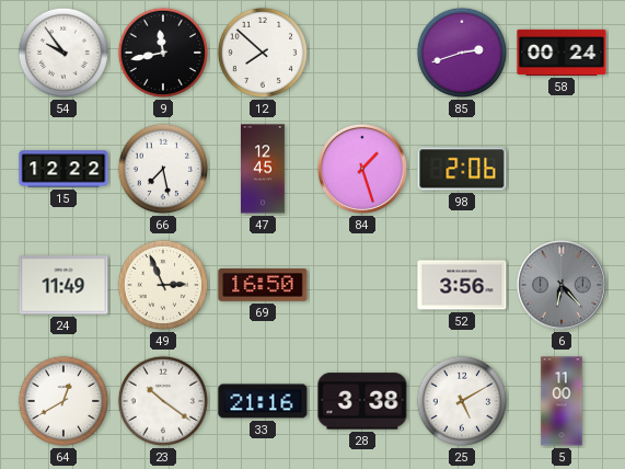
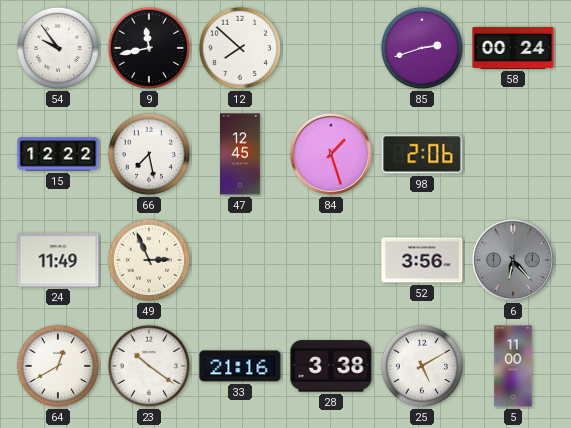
69: 16:50 -> none (263, 285)
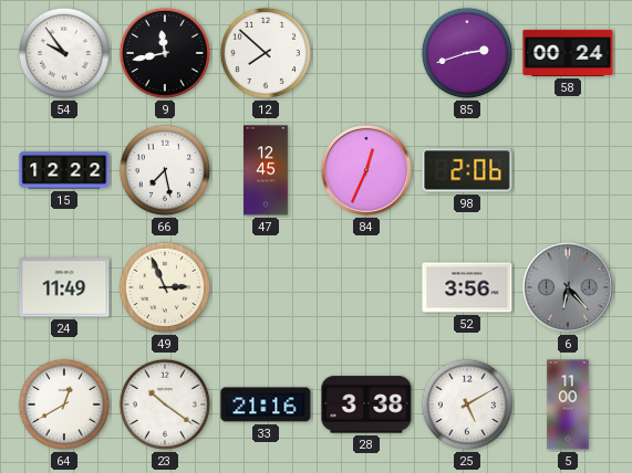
84: 1:27 -> 12:34 (366, 170)
